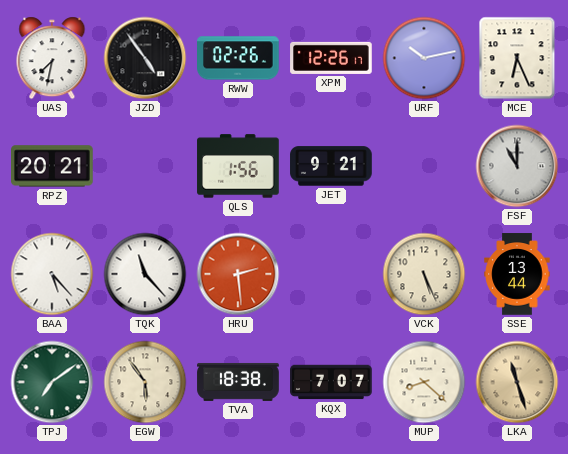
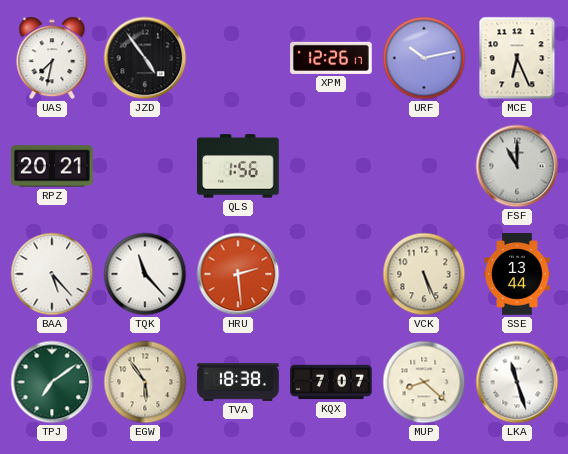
RWW: 02:26 -> none (238, 58)
JET: 9:21 -> none (331, 166)
LKA dial: champagne -> white (517, 382)
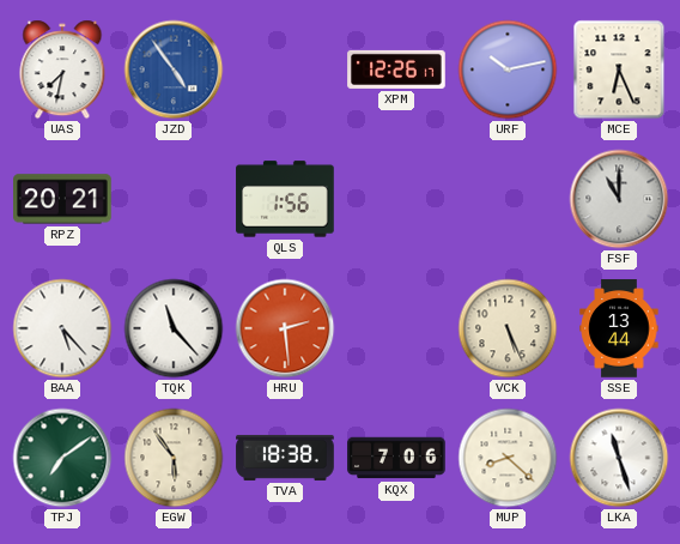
JZD dial: black -> blue (174, 69)
KQX: 7:07 -> 7:06 (396, 458)
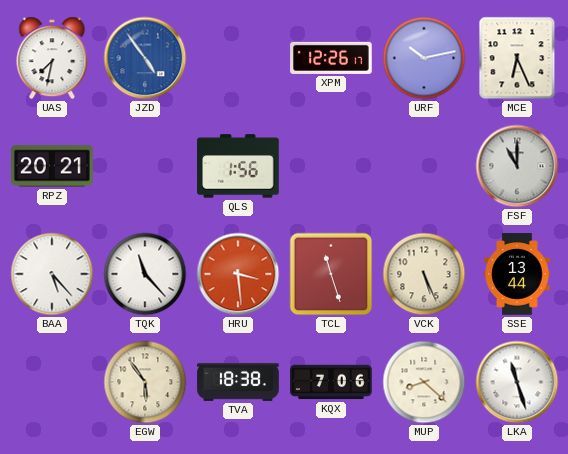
HRU: 2:29 -> 3:29 (238, 274)
TCL: none -> 11:27 (331, 274)
TPJ: 7:09 -> none (62, 458)
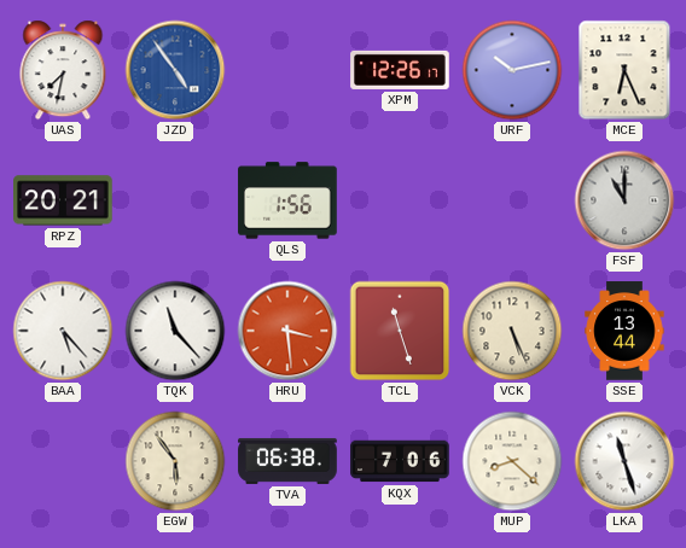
TVA: 18:38 -> 06:38 (287, 461)
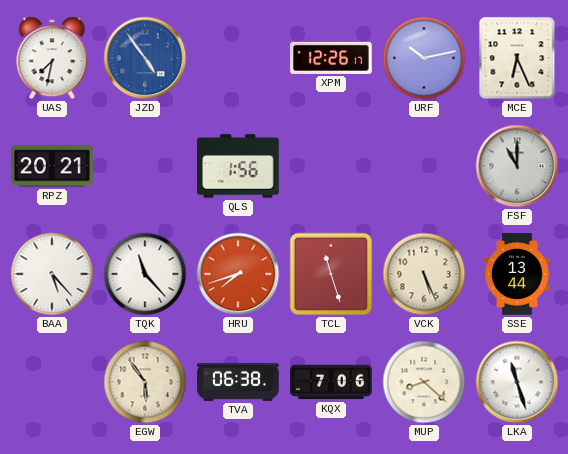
HRU: 3:29 -> 7:42 (238, 274)
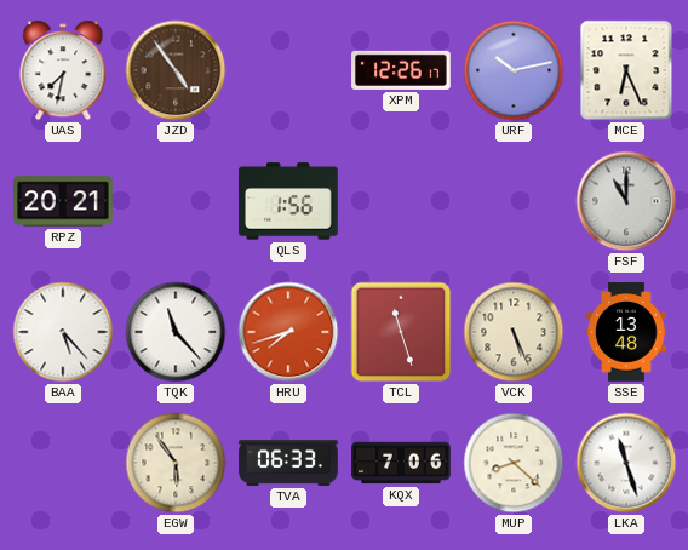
JZD dial: blue -> brown (176, 70)
SSE: 13:44 -> 13:48 (626, 332)
TVA: 06:38 -> 06:33 (288, 463)
